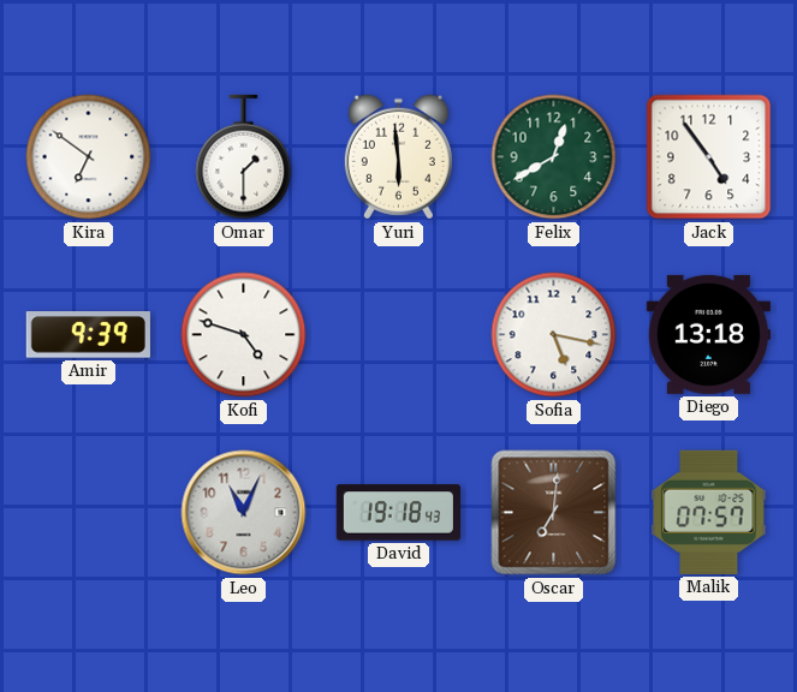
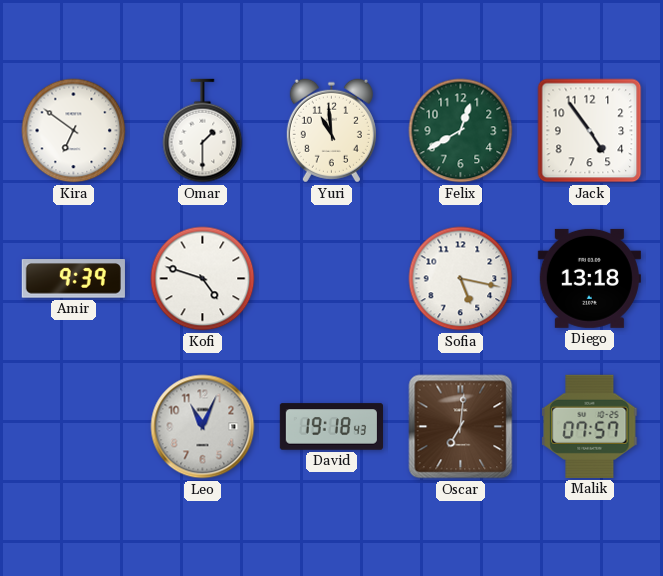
Yuri: 5:59 -> 10:59 (331, 131)
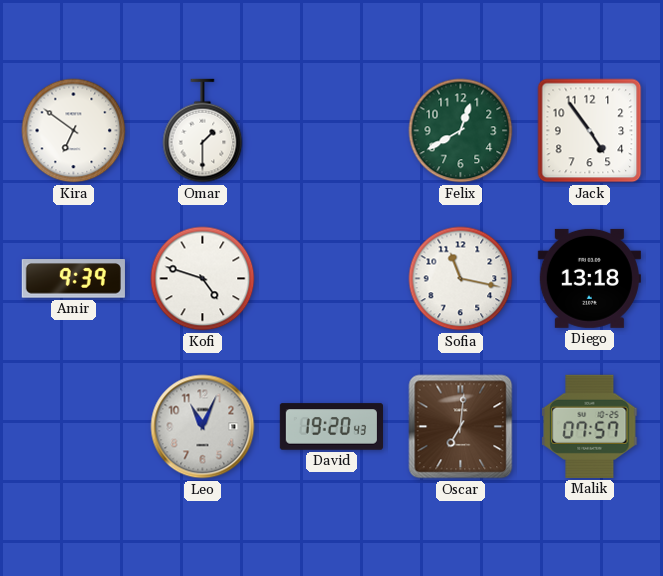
Yuri: 10:59 -> none (331, 131)
Sofia: 5:17 -> 11:17 (461, 279)
David: 19:18 -> 19:20 (331, 427)
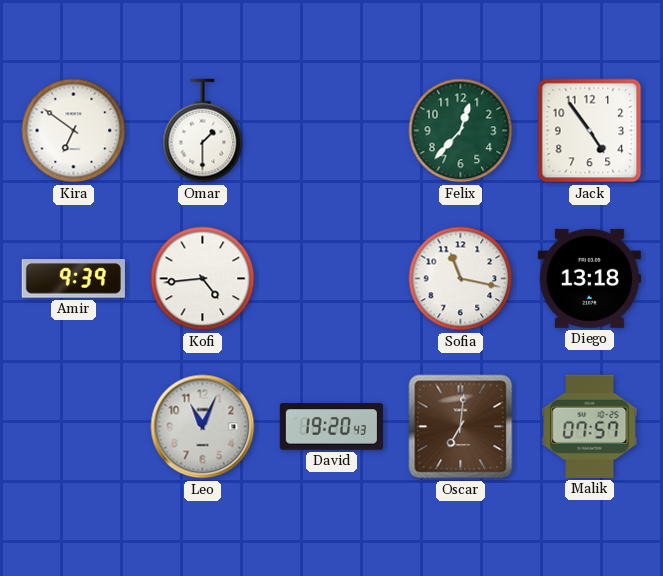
Felix: 12:40 -> 12:37 (461, 131)
Kofi: 4:48 -> 4:44 (203, 279)
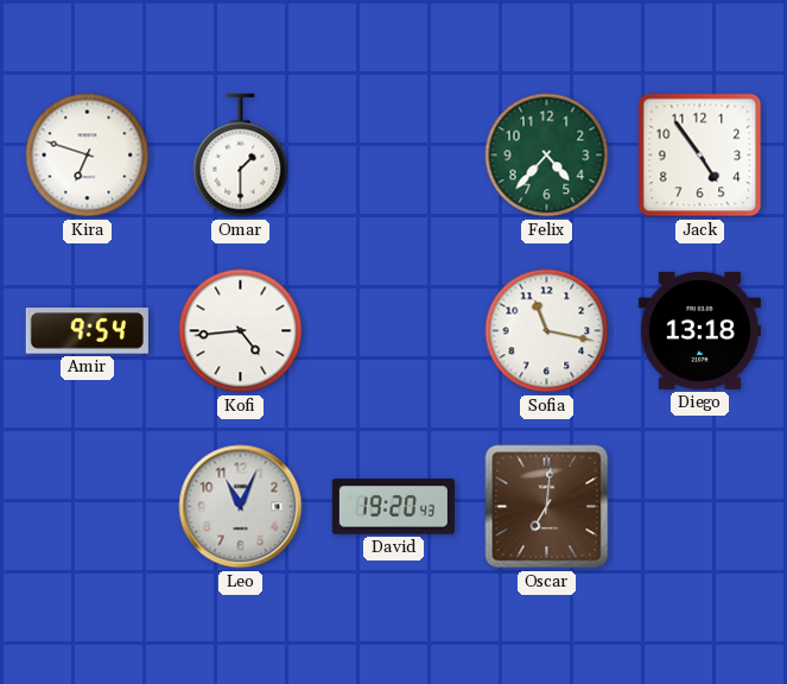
Kira: 6:51 -> 6:48 (88, 156)
Felix: 12:37 -> 4:37 (547, 156)
Amir: 9:39 -> 9:54 (87, 331)
Malik: 07:57 -> none (590, 426)
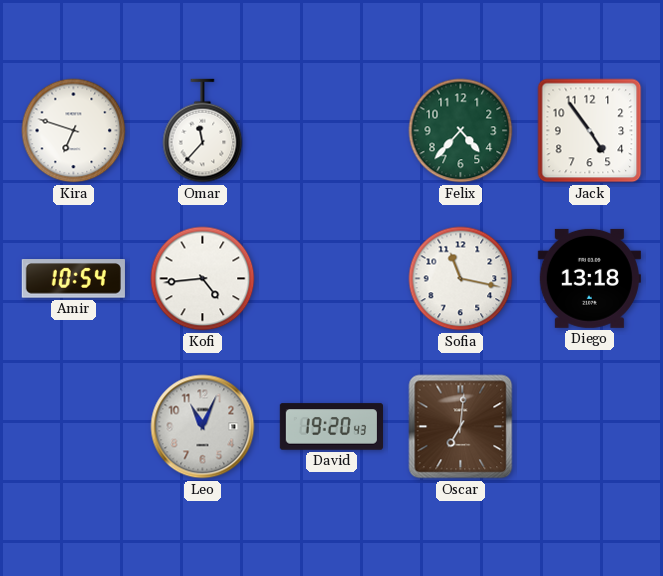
Omar: 1:30 -> 11:37 (203, 131)
Amir: 9:54 -> 10:54 (73, 279)
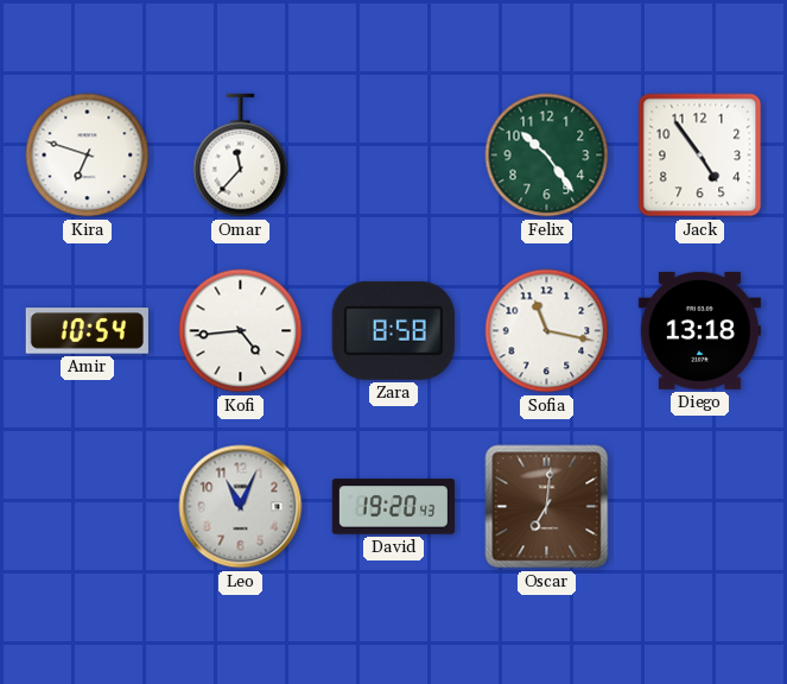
Felix: 4:37 -> 10:24 (547, 156)
Zara: none -> 8:58 (393, 330)
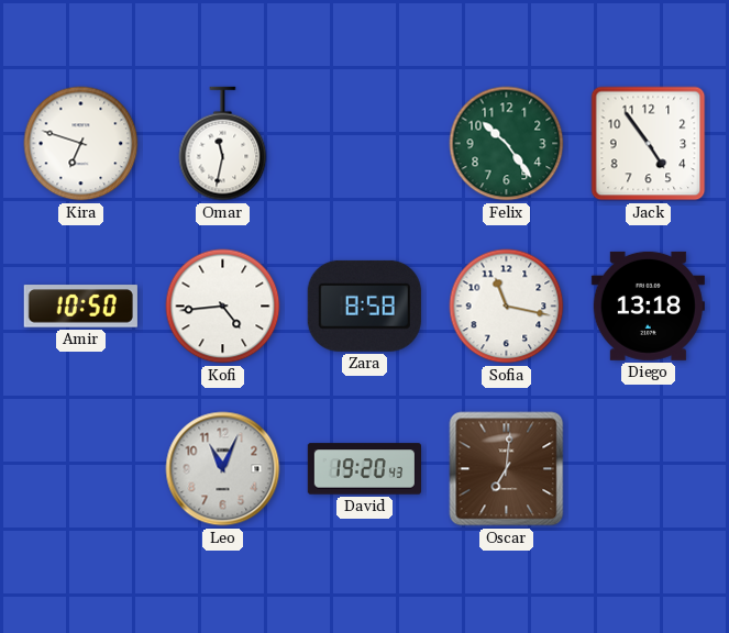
Omar: 11:37 -> 11:32 (223, 144)
Amir: 10:54 -> 10:50 (80, 307)
